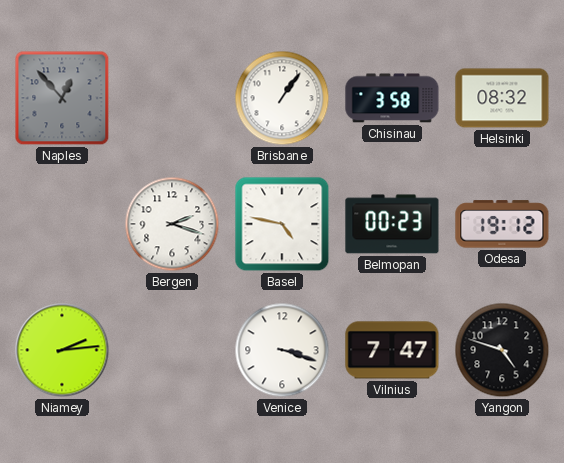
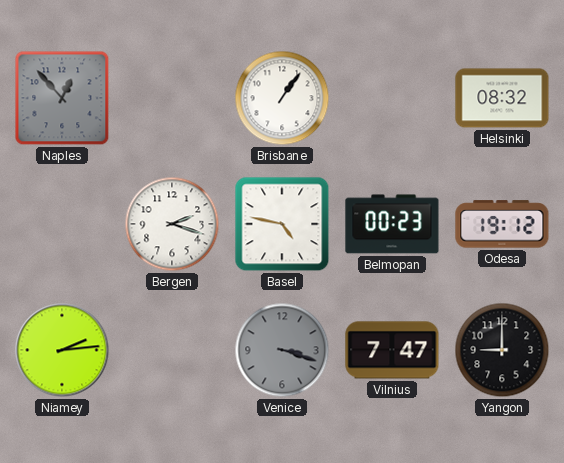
Chisinau: 3:58 -> none (392, 98)
Venice dial: white -> grey (282, 350)
Yangon: 4:48 -> 9:00 (502, 350)
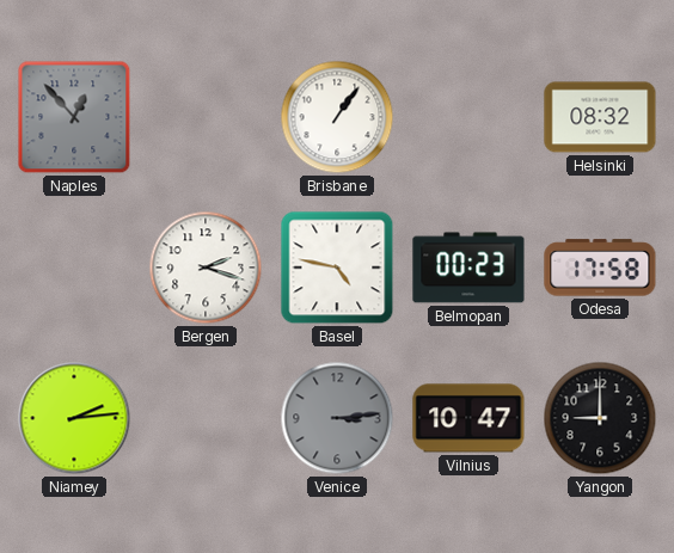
Odesa: 19:12 -> 17:58 (600, 268)
Venice: 3:18 -> 3:14 (337, 418)
Vilnius: 7:47 -> 10:47 (468, 418)
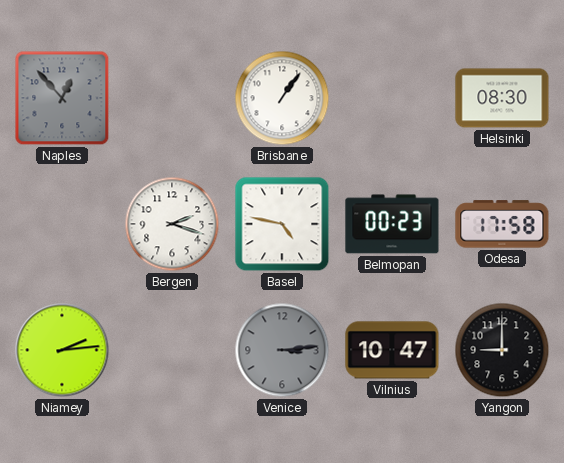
Helsinki: 08:32 -> 08:30 (502, 98)
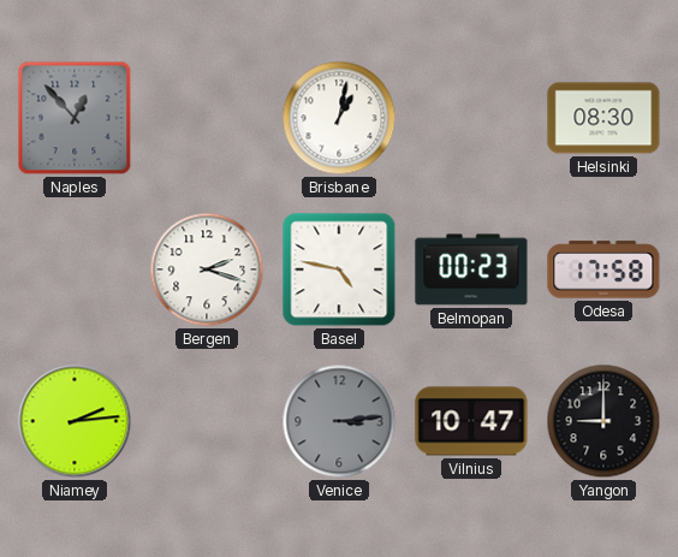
Brisbane: 1:06 -> 1:02 (339, 118)
